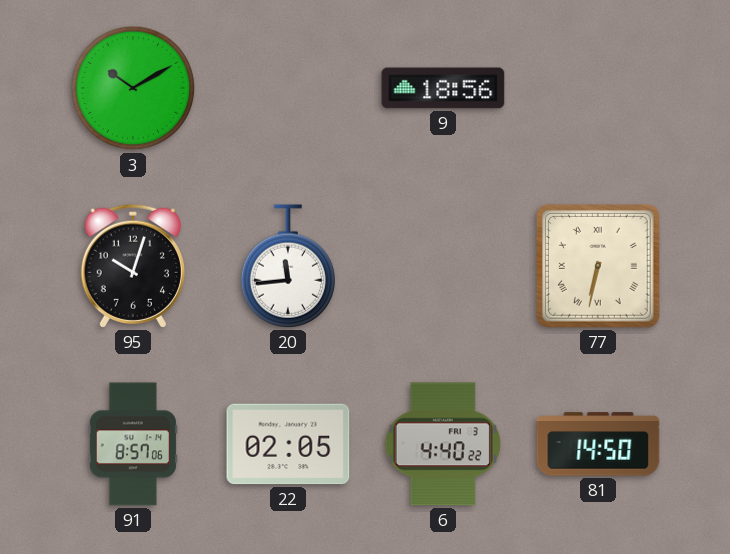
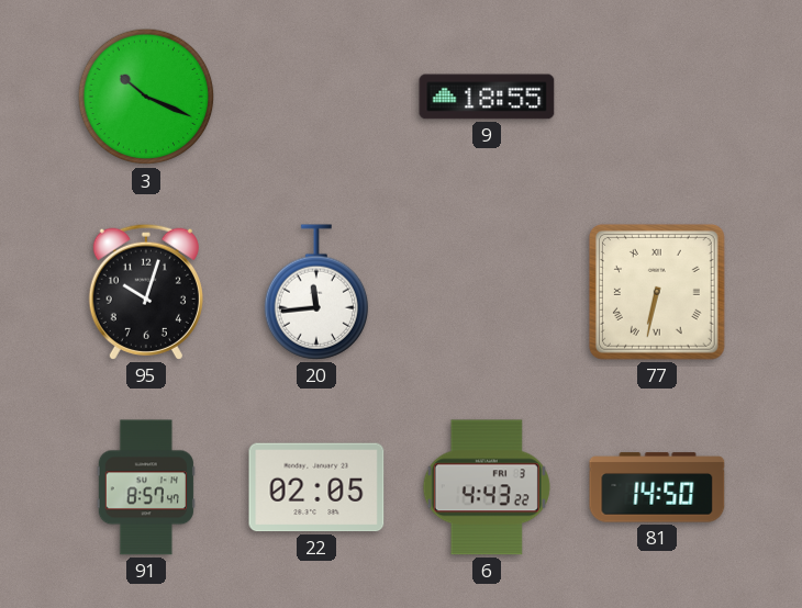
3: 10:10 -> 10:19 (146, 97)
9: 18:56 -> 18:55 (487, 97)
91: 8:57:06 -> 8:57:47 (146, 487)
6: 4:40 -> 4:43 (487, 487)
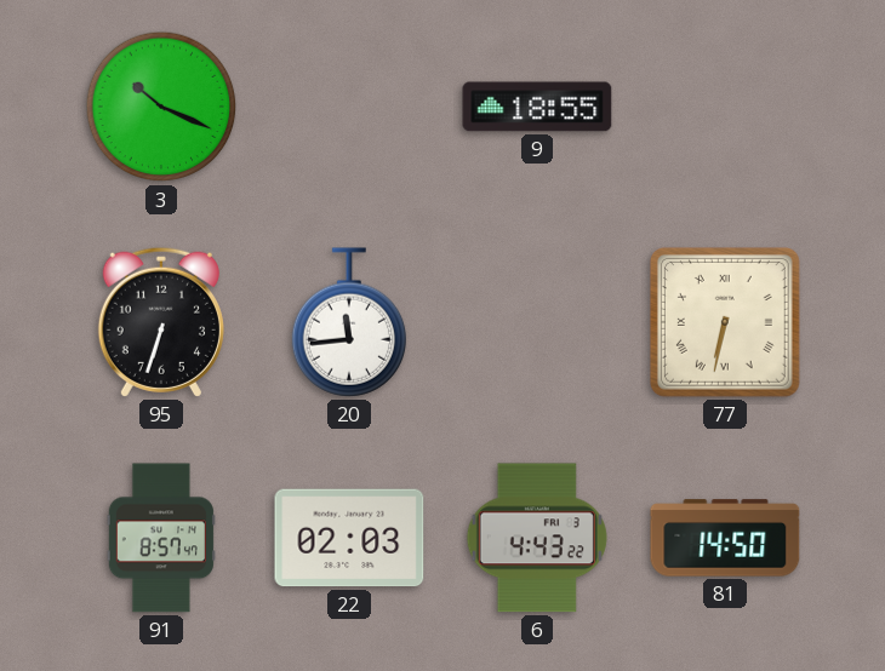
95: 10:03 -> 6:33 (161, 322)
22: 02:05 -> 02:03 (349, 538)
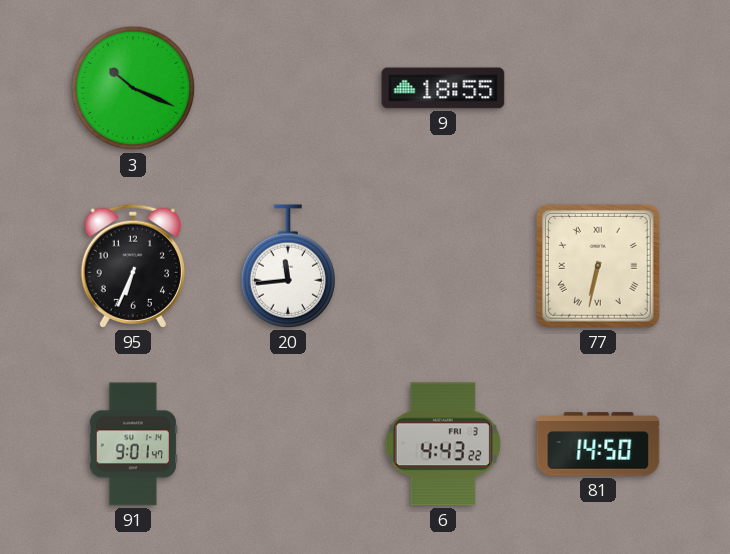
95: 6:33 -> 6:34 (133, 266)
91: 8:57 -> 9:01 (133, 444)
22: 02:03 -> none (349, 538)
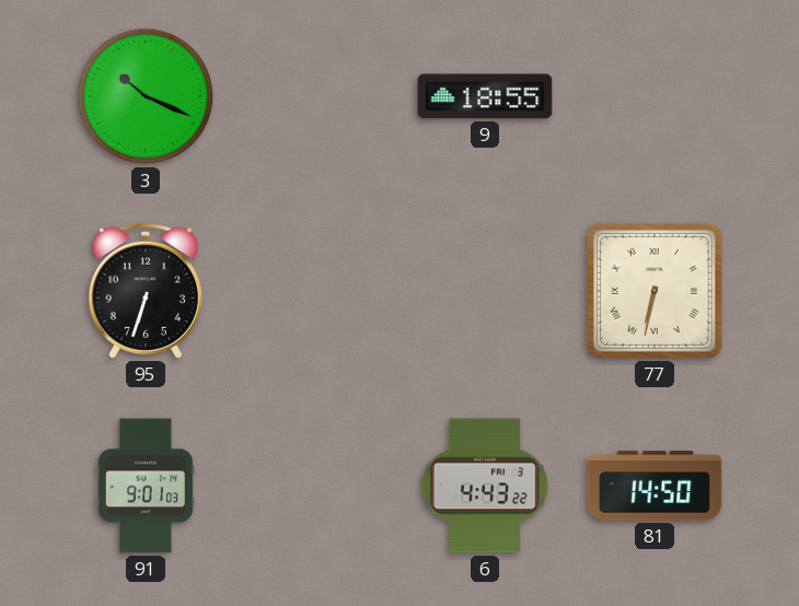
95: 6:34 -> 6:33 (146, 291)
20: 11:44 -> none (287, 266)
91: 9:01:47 -> 9:01:03 (146, 486)
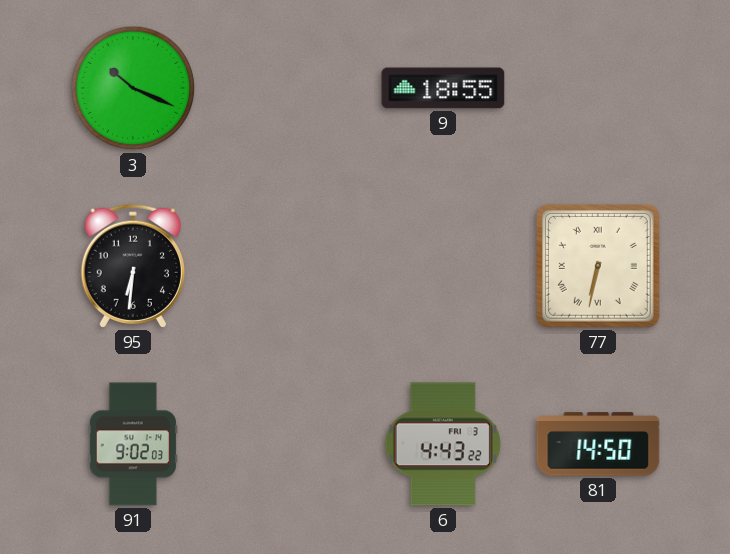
95: 6:33 -> 6:31 (133, 266)
91: 9:01 -> 9:02 (133, 444)
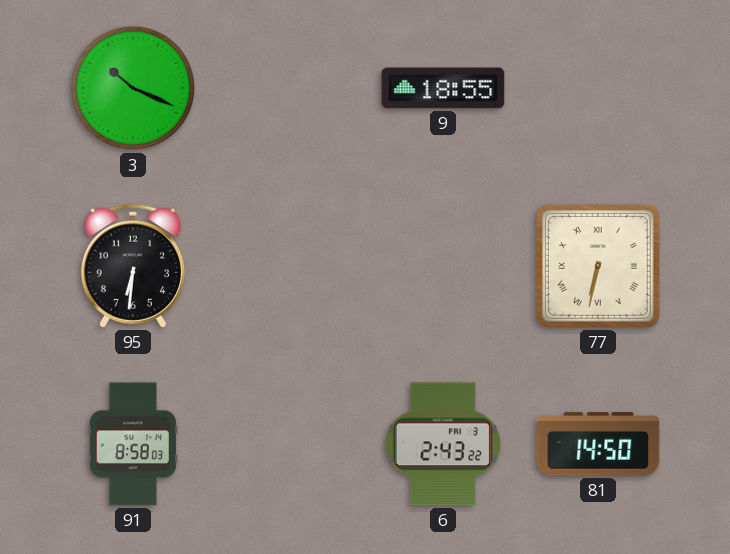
91: 9:02 -> 8:58 (133, 444)
6: 4:43 -> 2:43 (443, 444)
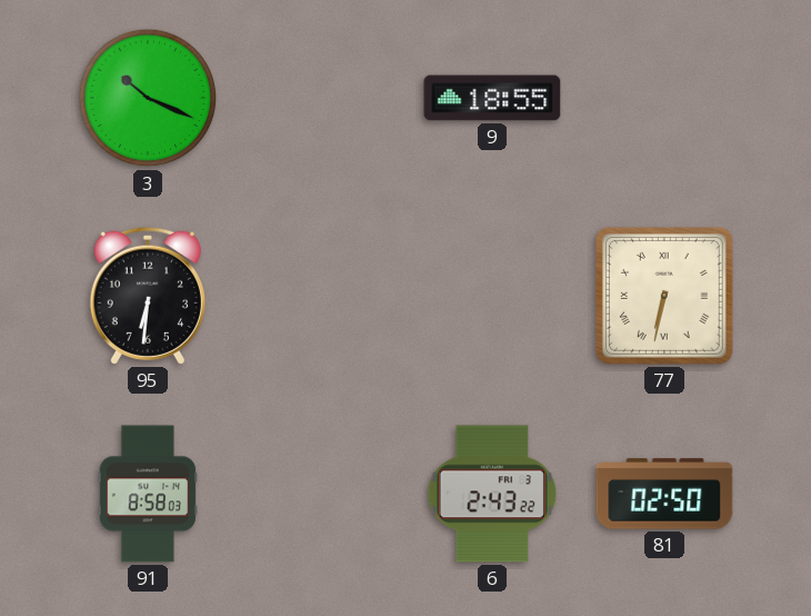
81: 14:50 -> 02:50 (664, 494)
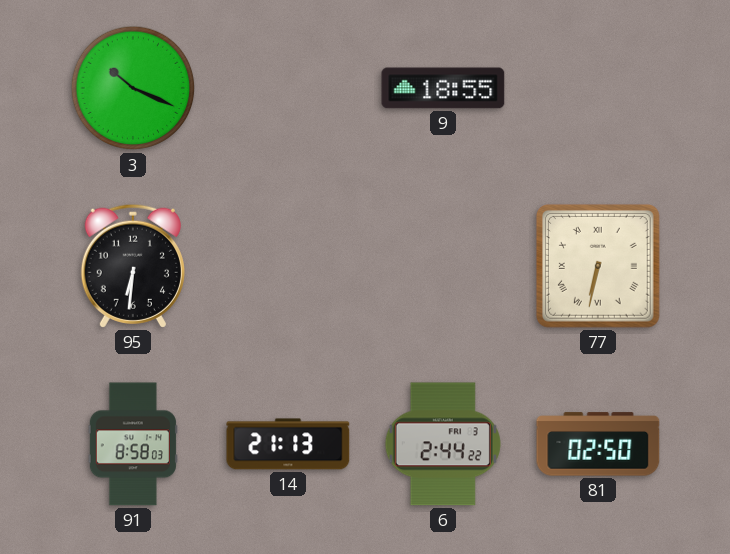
14: none -> 21:13 (288, 444)
6: 2:43 -> 2:44 (443, 444)
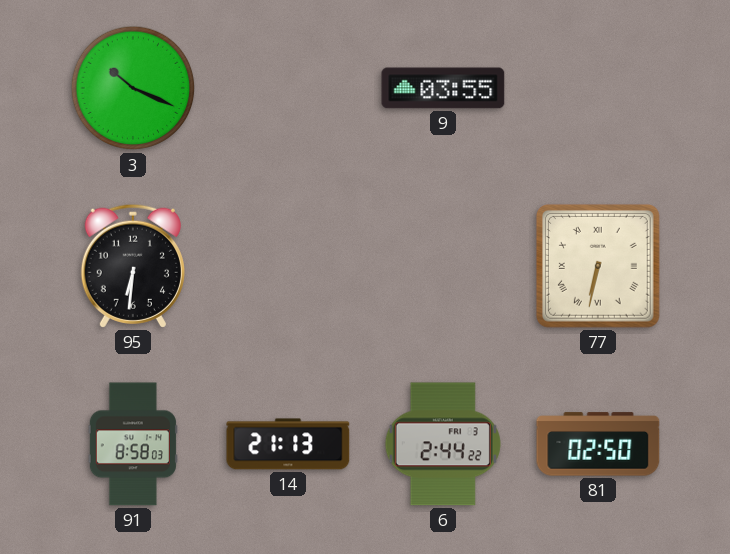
9: 18:55 -> 03:55 (443, 88)
